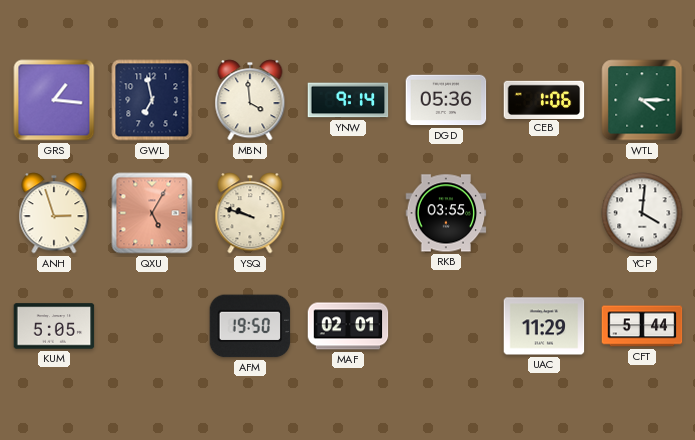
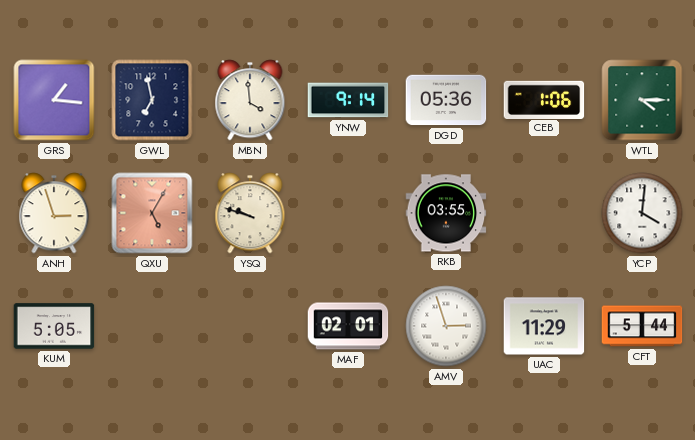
AFM: 19:50 -> none (250, 326)
AMV: none -> 2:57 (446, 326)
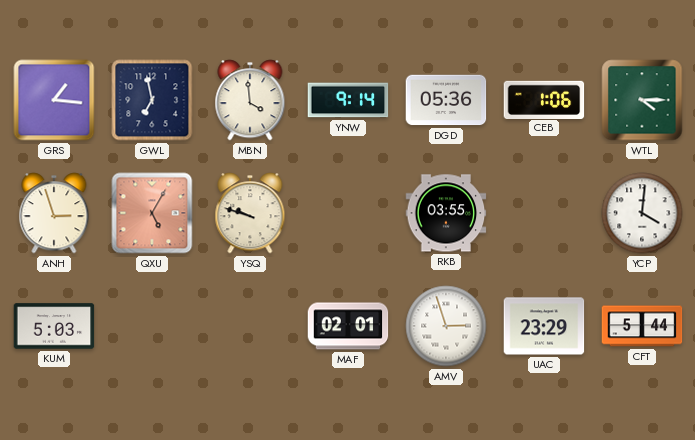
KUM: 5:05 -> 5:03 (54, 326)
UAC: 11:29 -> 23:29 (544, 326)
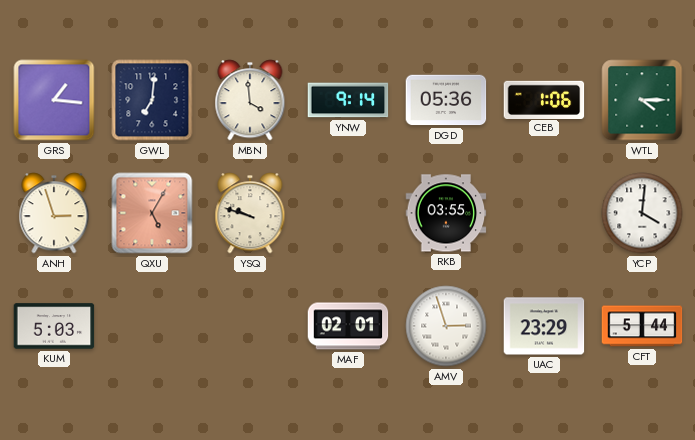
GWL: 6:58 -> 7:01 (152, 100)
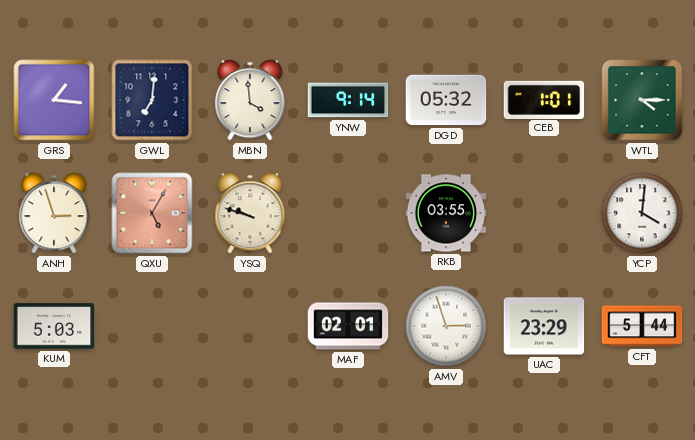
DGD: 05:36 -> 05:32 (446, 100)
CEB: 1:06 -> 1:01 (544, 99)
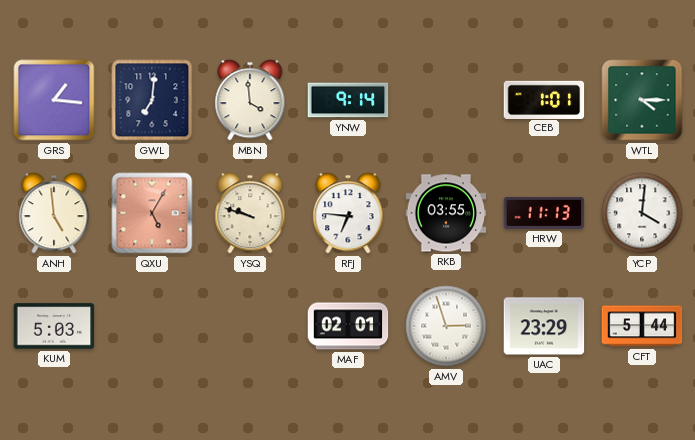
DGD: 05:32 -> none (446, 100)
ANH: 2:57 -> 4:59 (54, 213)
RFJ: none -> 6:46 (348, 213)
HRW: none -> 11:13 (544, 213)
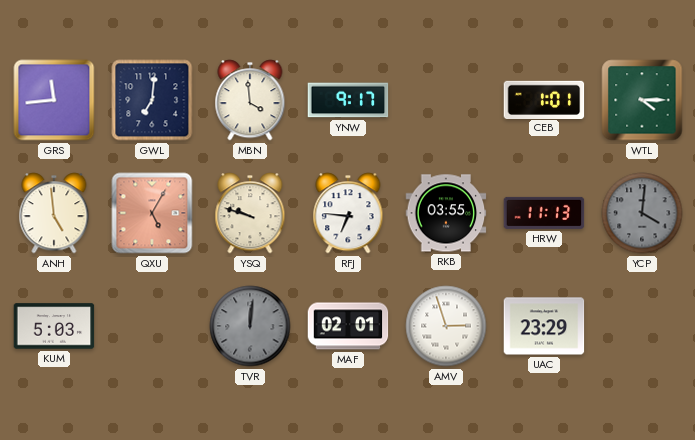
GRS: 1:16 -> 11:44 (54, 100)
YNW: 9:14 -> 9:17 (348, 100)
YCP dial: white -> grey (642, 213)
TVR: none -> 12:01 (250, 326)
CFT: 5:44 -> none (642, 326)
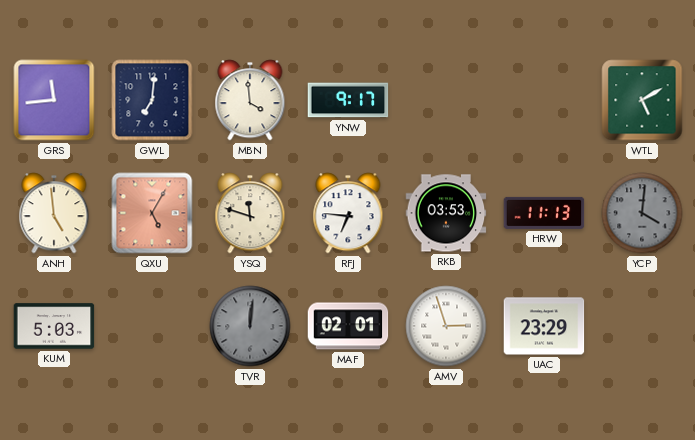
CEB: 1:01 -> none (544, 99)
WTL: 4:15 -> 5:10 (642, 100)
YSQ: 9:48 -> 11:48 (250, 213)
RKB: 03:55 -> 03:53 (446, 213)
